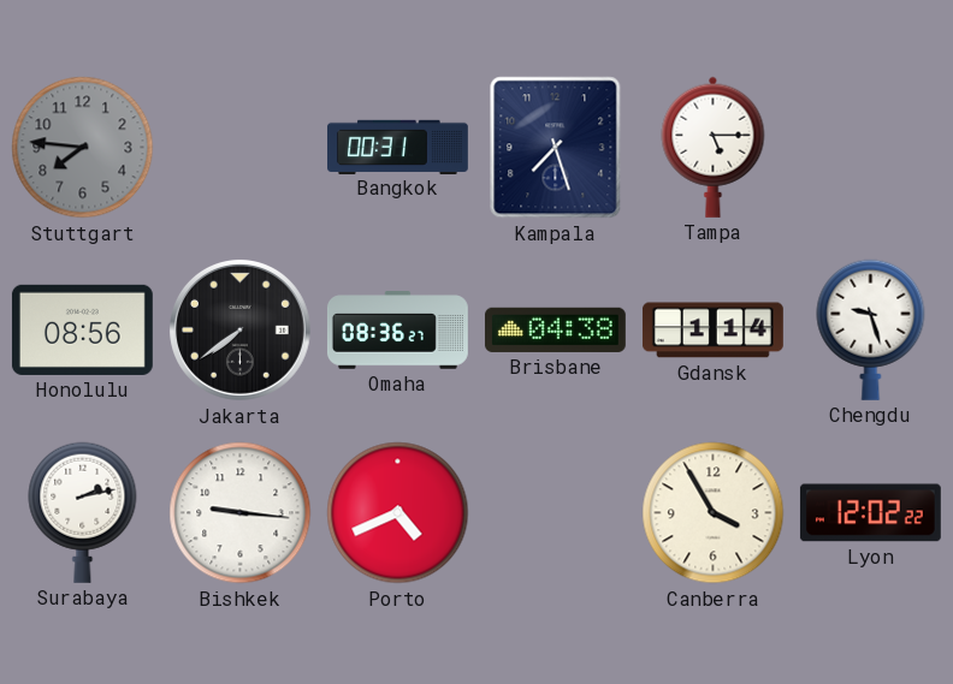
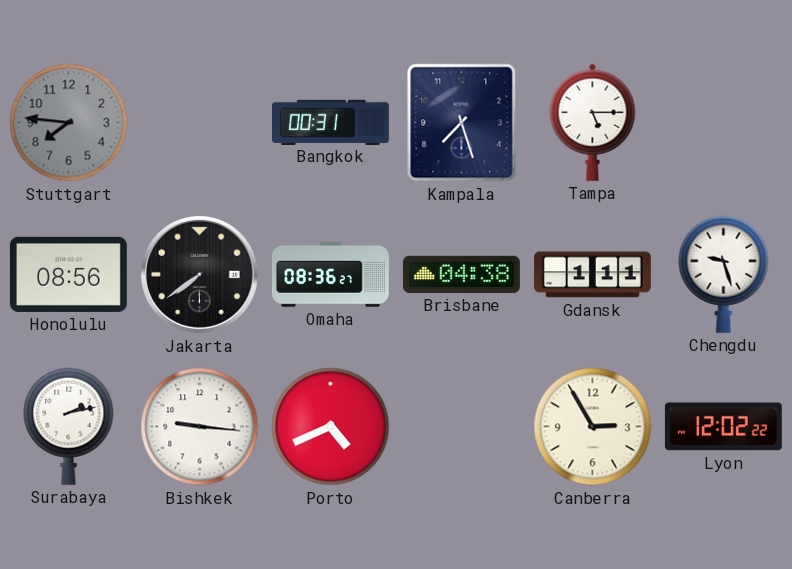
Gdansk: 1:14 -> 1:11 (592, 275)
Canberra: 3:55 -> 2:55 (593, 427)
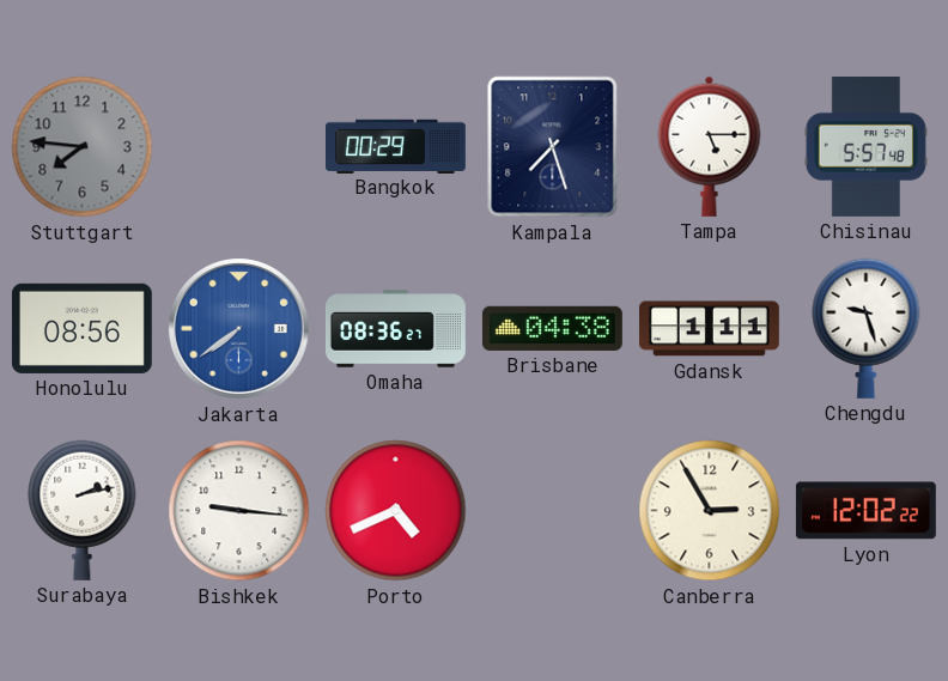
Bangkok: 00:31 -> 00:29 (396, 146)
Chisinau: none -> 5:57 (865, 146)
Jakarta dial: black -> blue (239, 329)
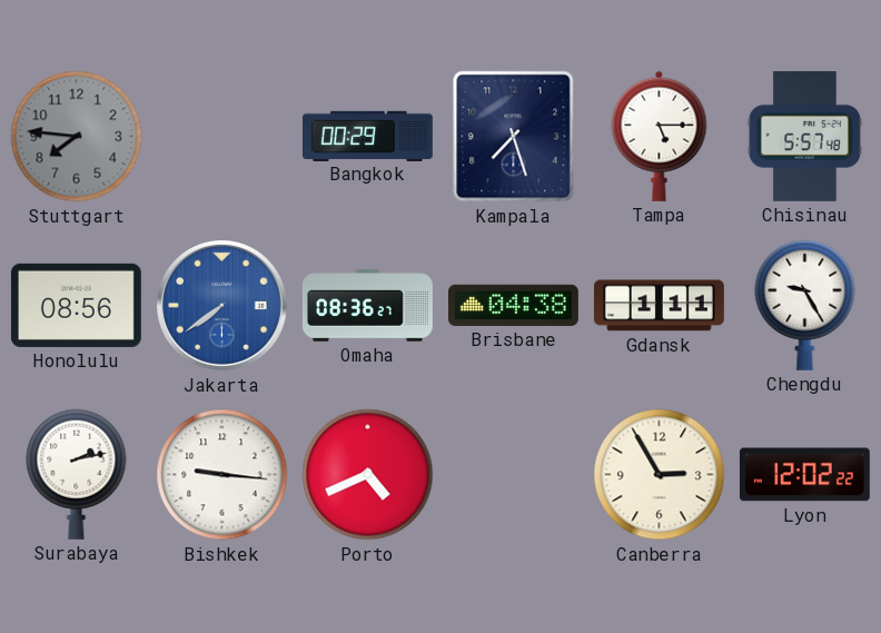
Chengdu: 9:27 -> 9:25 (805, 305)
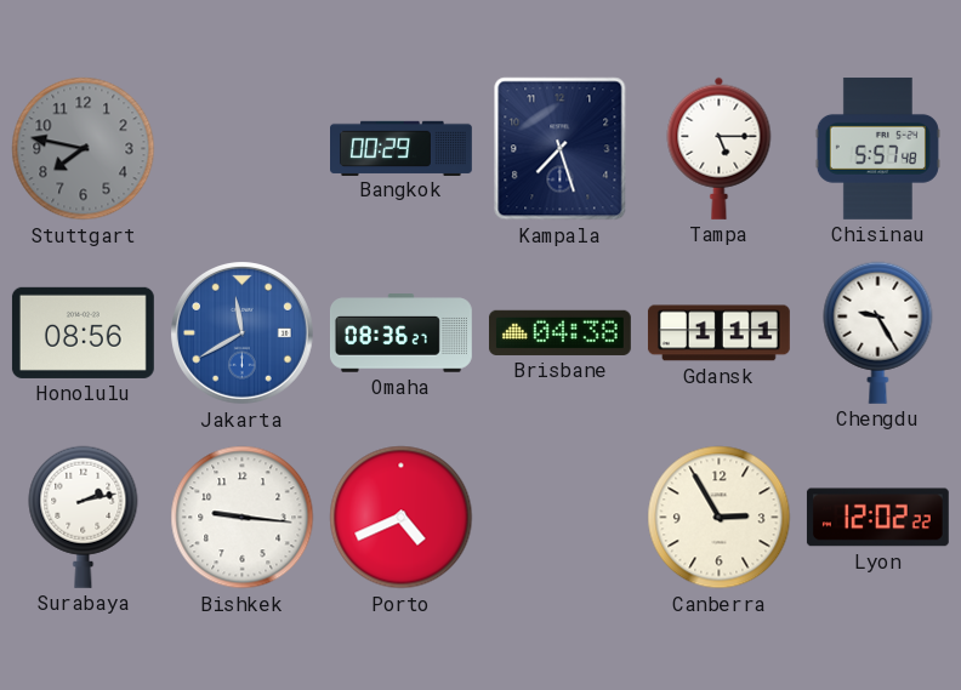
Stuttgart: 7:46 -> 7:47 (84, 149)
Jakarta: 7:39 -> 11:40 (243, 333)
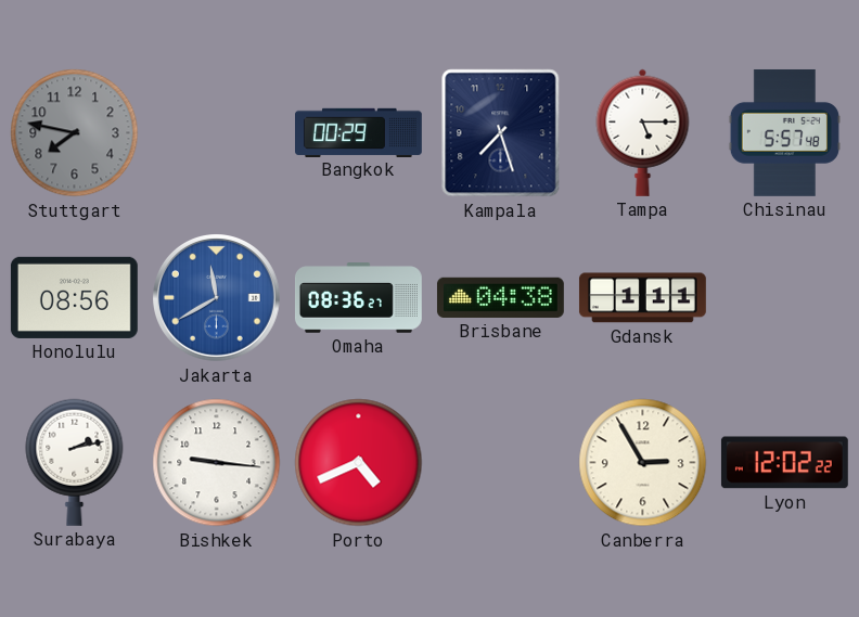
Chengdu: 9:25 -> none (878, 332)
